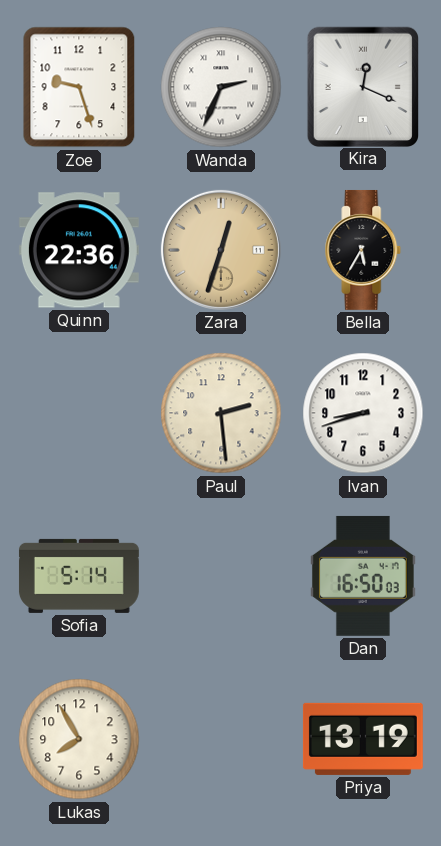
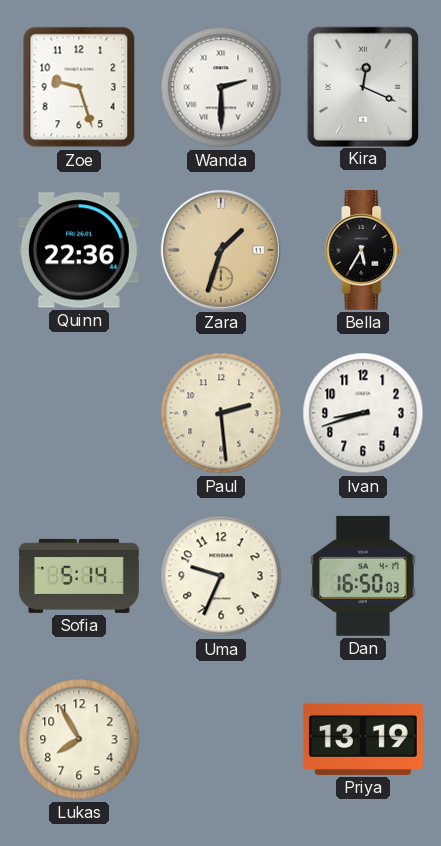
Wanda: 2:34 -> 2:30 (221, 87)
Zara: 12:33 -> 1:33 (221, 250)
Uma: none -> 9:34 (221, 576)
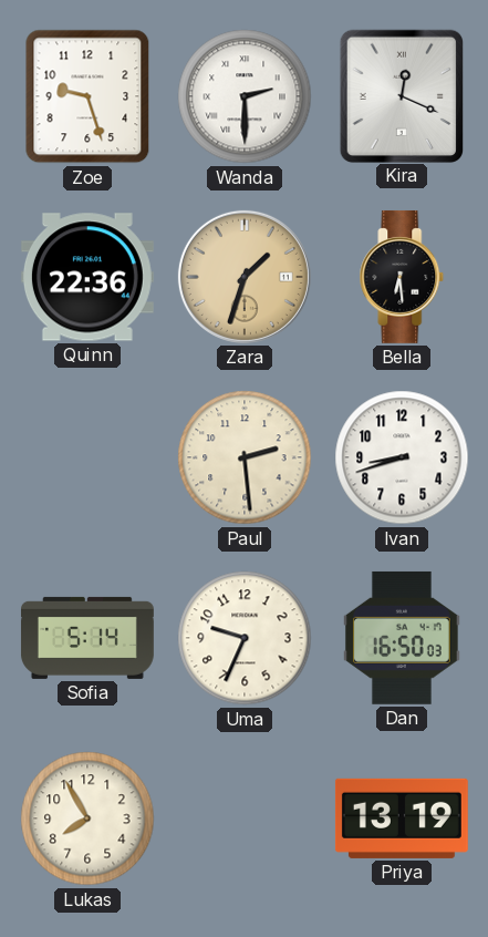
Bella: 5:35 -> 6:29 (402, 277)
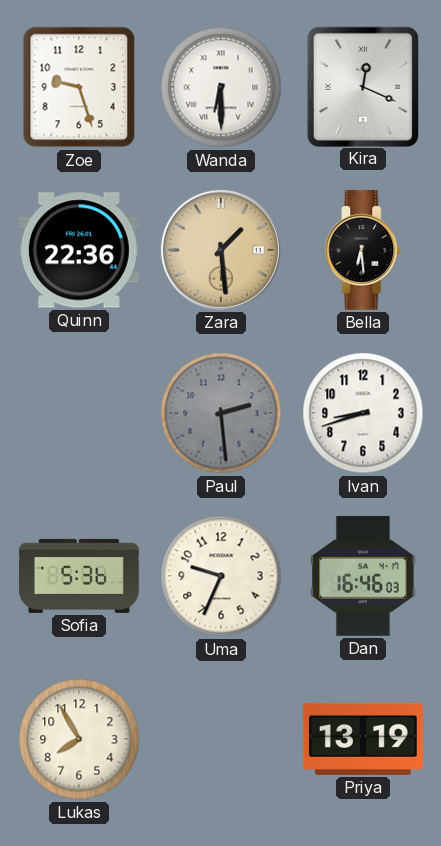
Wanda: 2:30 -> 6:30 (221, 87)
Zara: 1:33 -> 1:29 (221, 250)
Paul dial: cream -> grey (221, 413)
Sofia: 5:14 -> 5:36 (79, 576)
Dan: 16:50 -> 16:46 (363, 576)
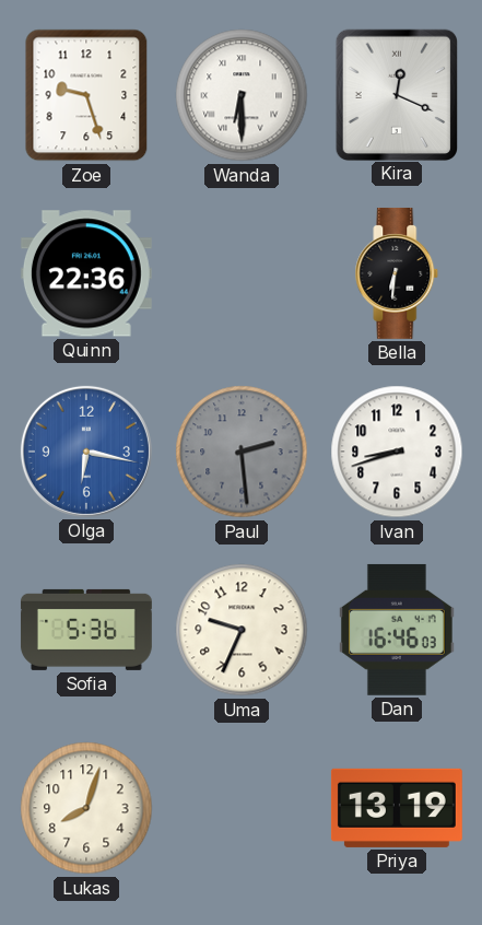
Zara: 1:29 -> none (221, 250)
Bella: 6:29 -> 6:31 (397, 273)
Olga: none -> 6:17 (86, 452)
Lukas: 7:55 -> 8:03 (86, 808)
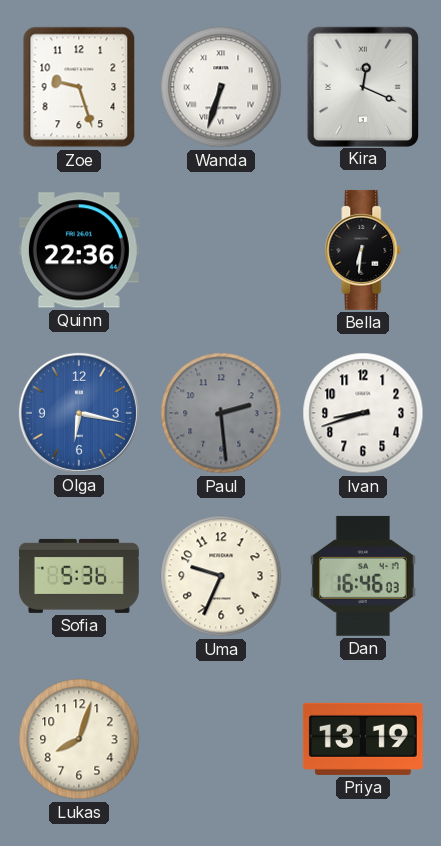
Wanda: 6:30 -> 6:33 (221, 87)
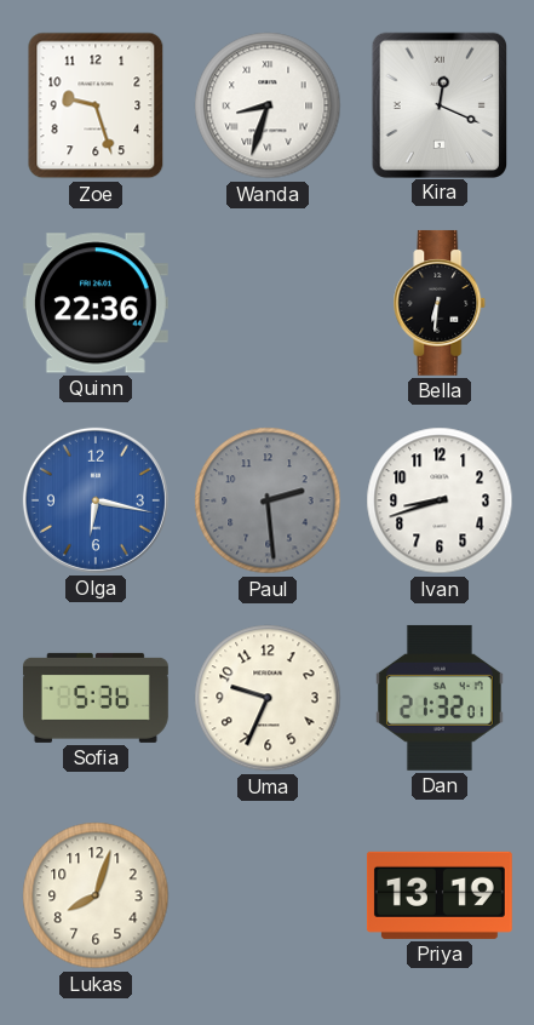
Wanda: 6:33 -> 8:33 (268, 105)
Dan: 16:46 -> 21:32 (440, 698)
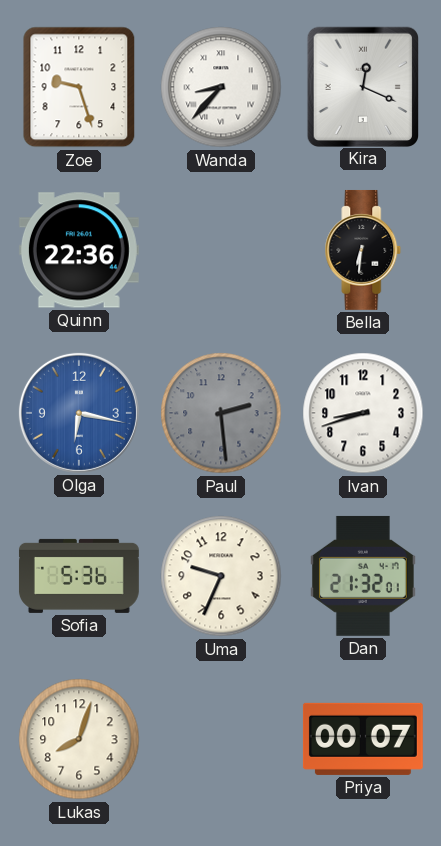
Wanda: 8:33 -> 8:37 (221, 87)
Priya: 13:19 -> 00:07 (363, 739)
